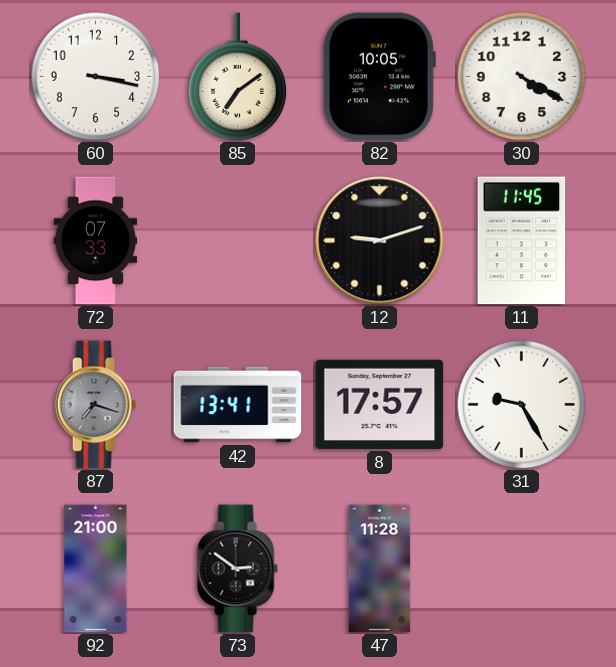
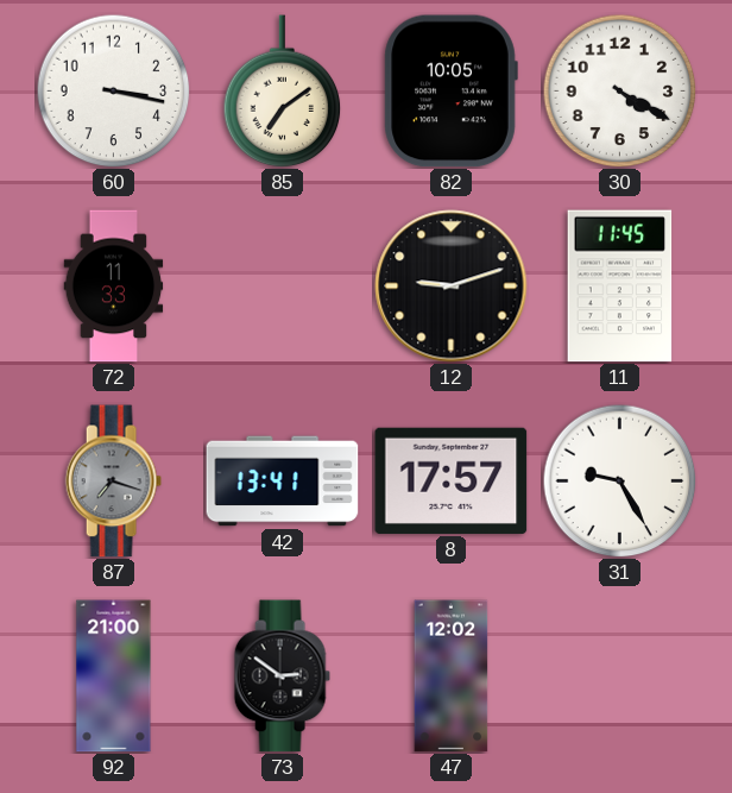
72: 07:33 -> 11:33 (114, 287)
47: 11:28 -> 12:02 (452, 676)
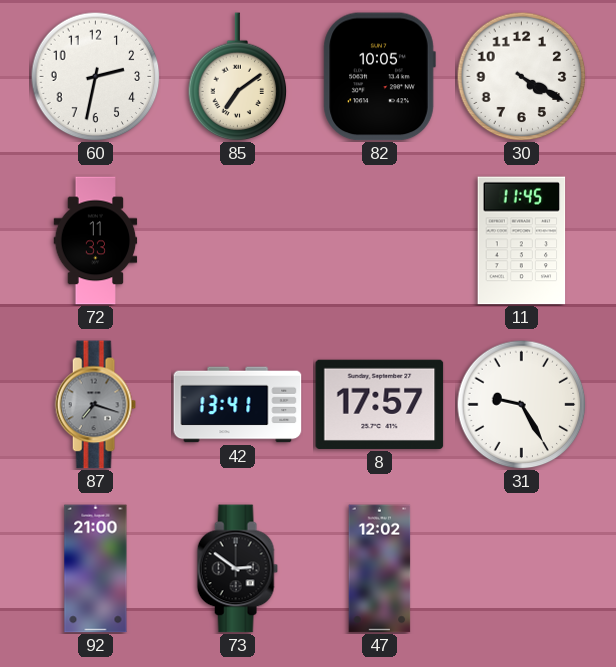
60: 3:17 -> 2:32 (95, 76)
12: 9:12 -> none (452, 287)
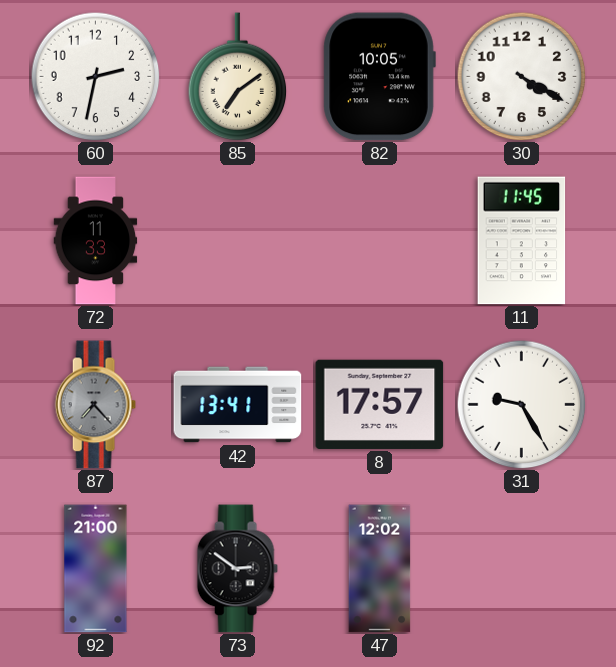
87: 7:18 -> 7:23 (95, 405)
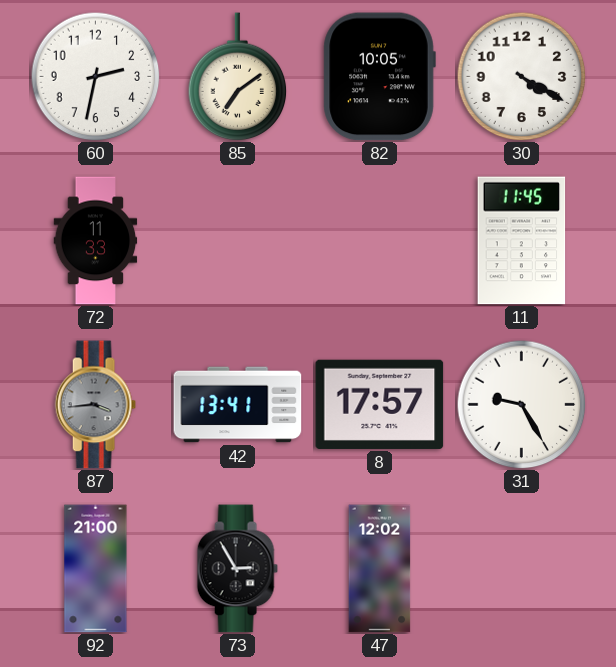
87: 7:23 -> 3:44 (95, 405)
73: 2:51 -> 2:55 (237, 569)
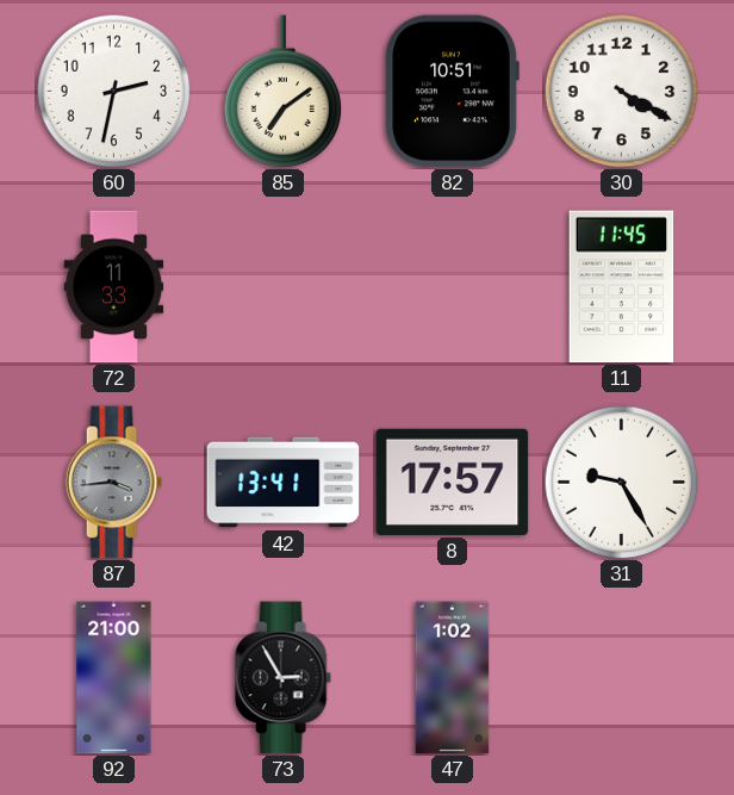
82: 10:05 -> 10:51 (452, 92)
47: 12:02 -> 1:02 (453, 678)
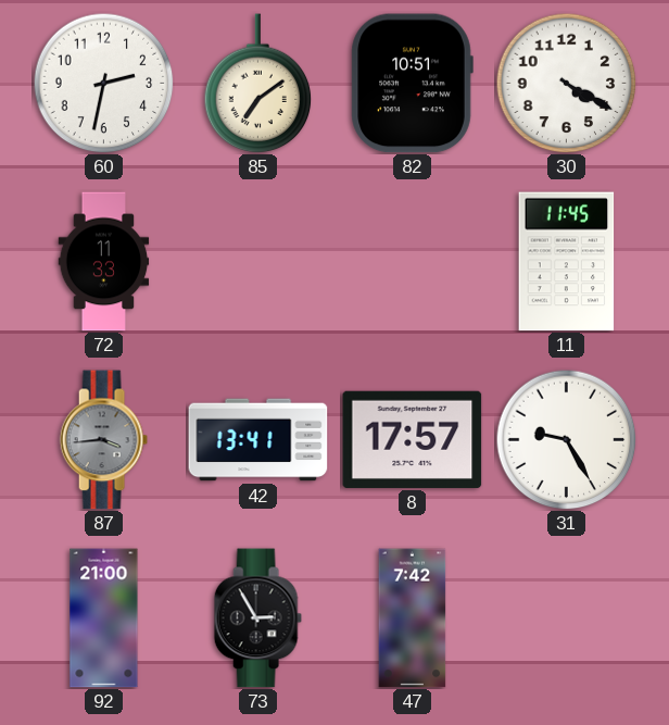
47: 1:02 -> 7:42 (413, 618)
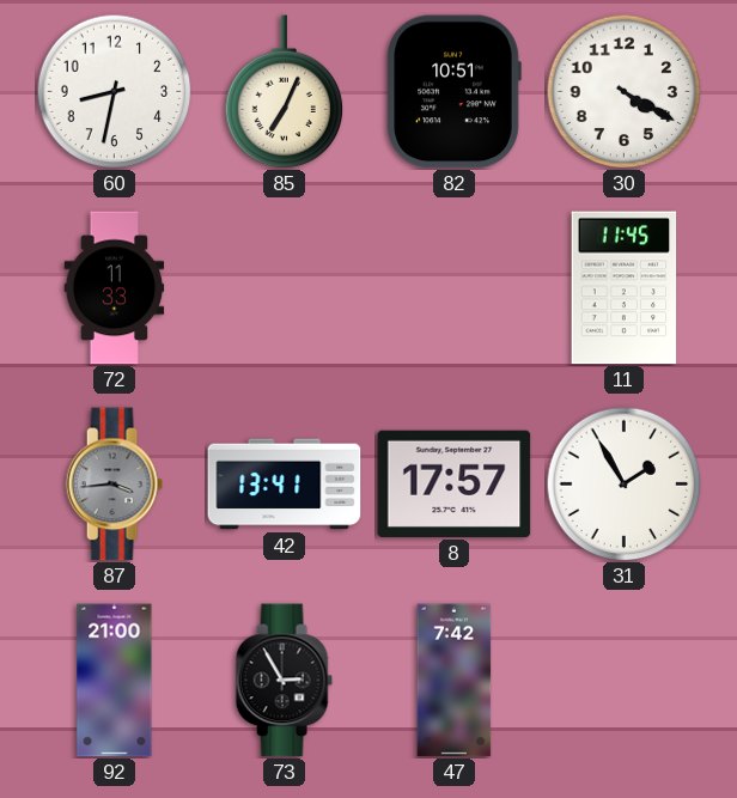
60: 2:32 -> 8:32 (114, 91)
85: 7:09 -> 7:04 (285, 92)
31: 9:25 -> 1:55 (623, 483)
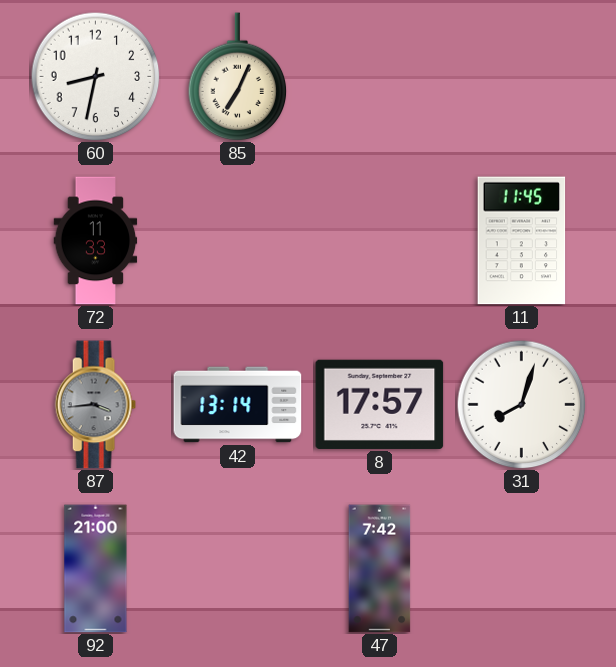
82: 10:51 -> none (453, 92)
30: 4:20 -> none (623, 91)
42: 13:41 -> 13:14 (238, 405)
31: 1:55 -> 8:03 (521, 404)
73: 2:55 -> none (284, 681)
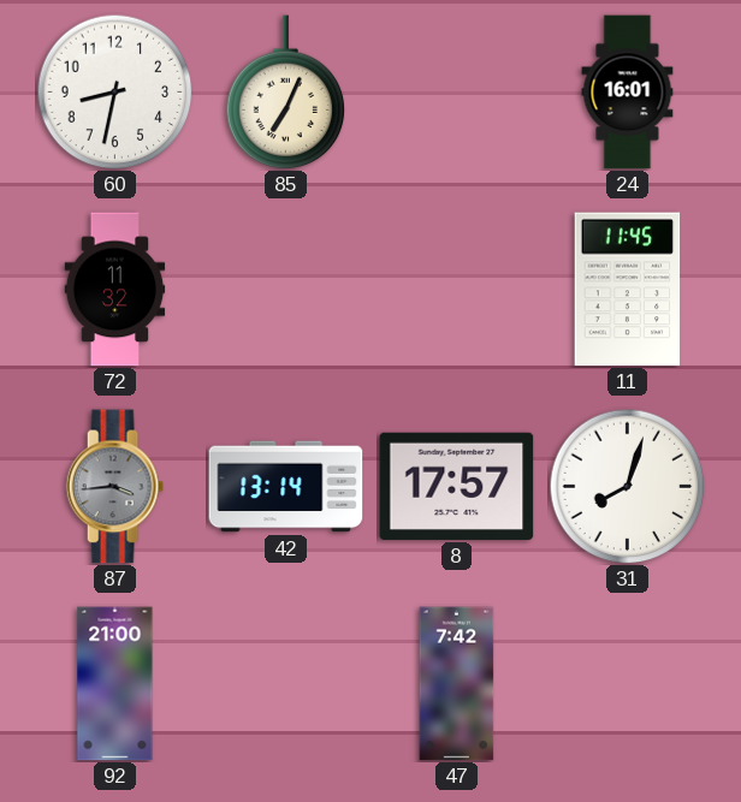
24: none -> 16:01 (628, 93)
72: 11:33 -> 11:32 (115, 290)
